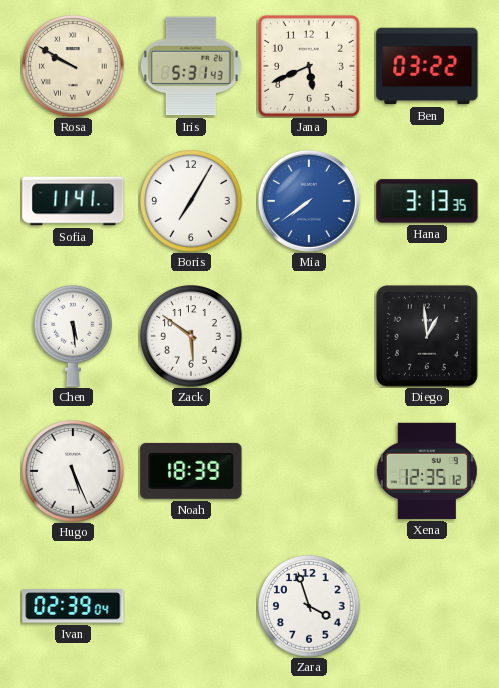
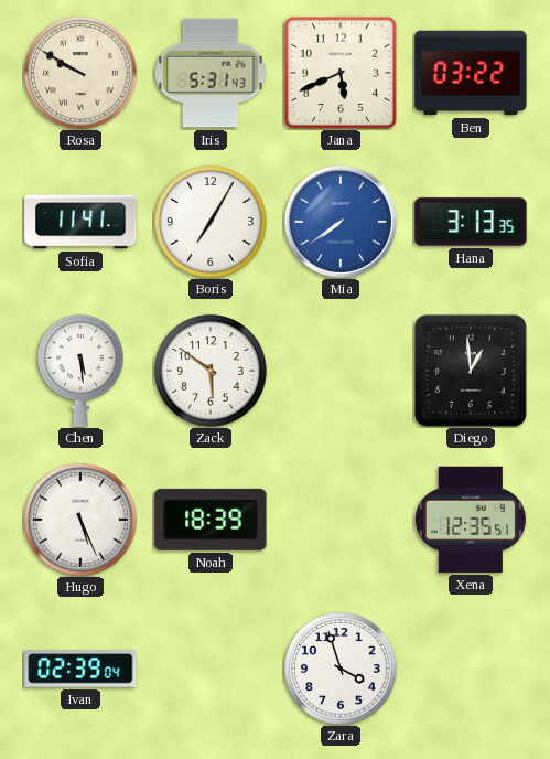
Xena: 12:35:12 -> 12:35:51 (471, 520)
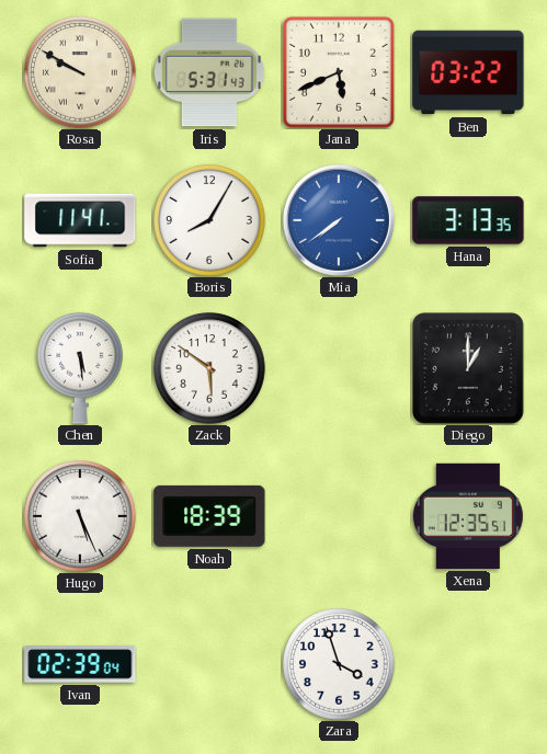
Boris: 7:05 -> 8:05 (209, 220)
Diego: 12:59 -> 1:00 (468, 368)
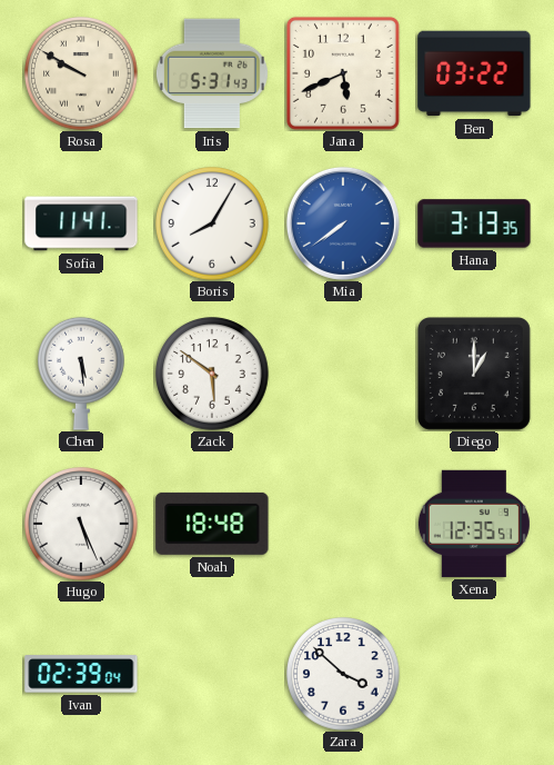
Noah: 18:39 -> 18:48 (212, 524)
Zara: 3:57 -> 3:52 (343, 674)
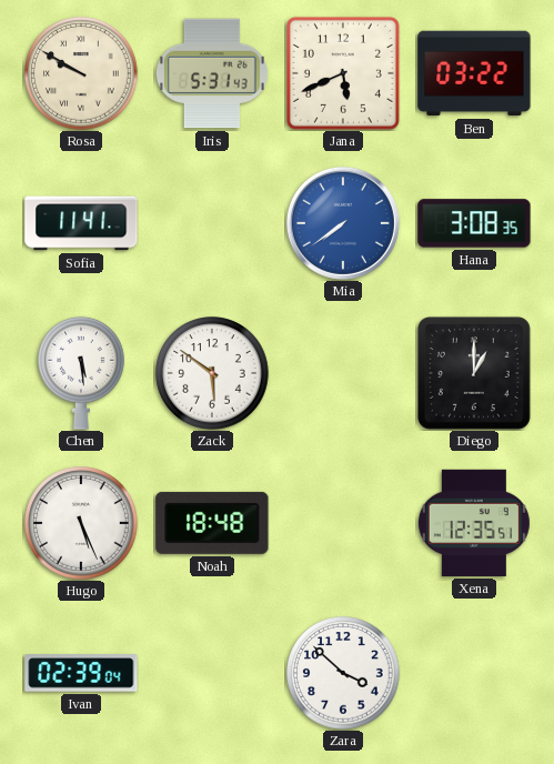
Boris: 8:05 -> none (212, 223)
Hana: 3:13 -> 3:08 (474, 223)
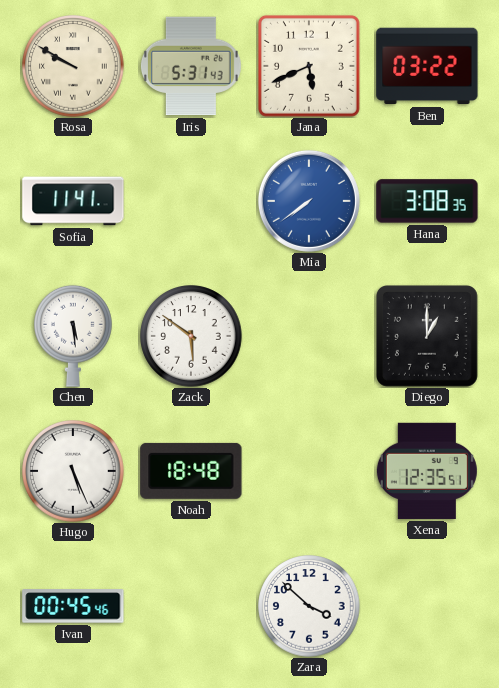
Ivan: 02:39 -> 00:45 (73, 606)
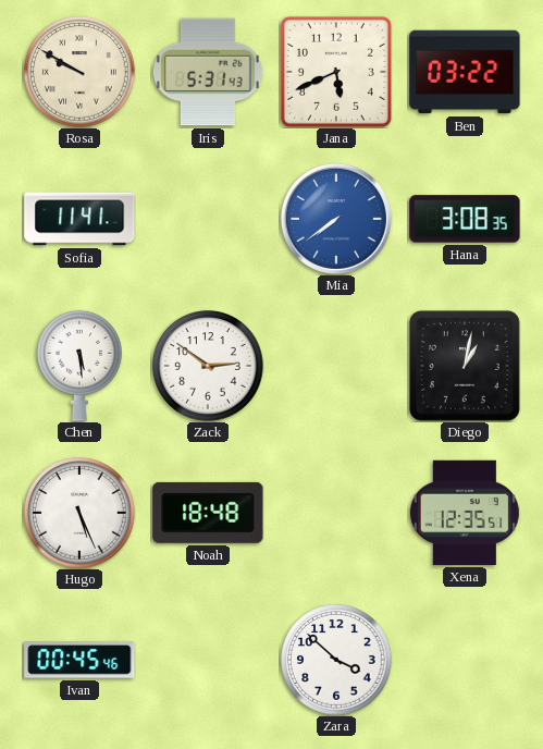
Zack: 5:51 -> 2:51 (208, 366)
Diego: 1:00 -> 1:02 (465, 366)
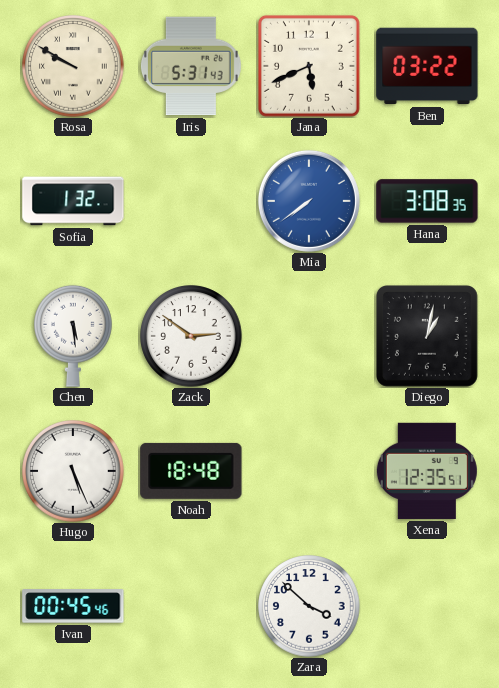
Sofia: 11:41 -> 1:32 (73, 201)
